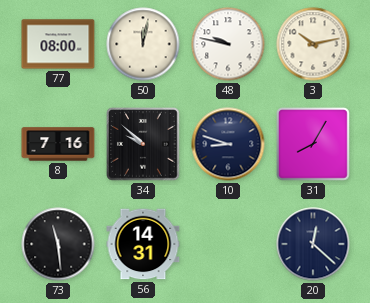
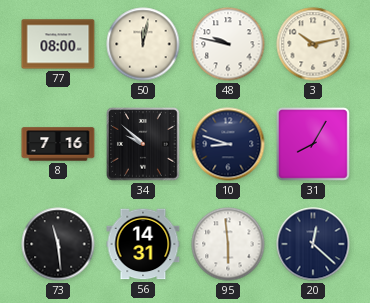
95: none -> 5:59 (228, 244)
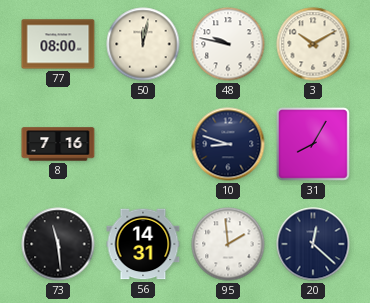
3: 10:13 -> 10:10 (313, 44)
34: 9:52 -> none (144, 145)
95: 5:59 -> 1:59 (228, 244)
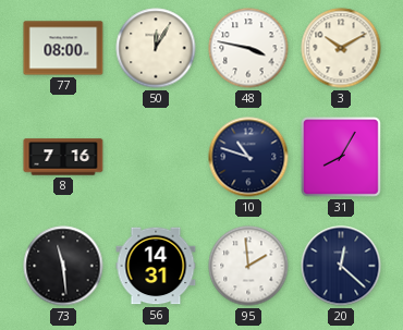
50: 12:02 -> 12:05 (156, 48)
48: 9:47 -> 3:47 (248, 48)
10: 8:48 -> 10:48 (248, 157)
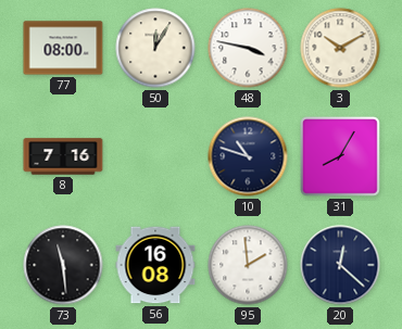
56: 14:31 -> 16:08 (155, 265)
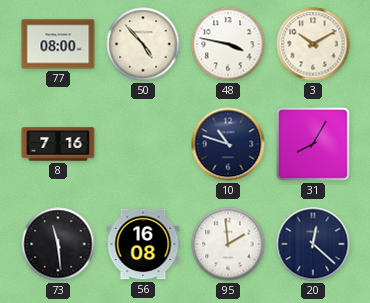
50: 12:05 -> 4:53 (143, 44)
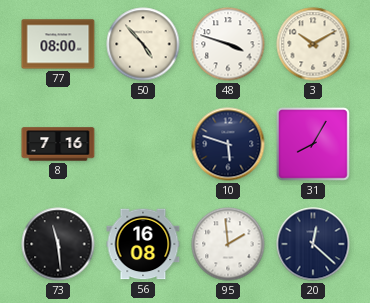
48: 3:47 -> 3:48 (228, 44)
10: 10:48 -> 5:48 (228, 144)
